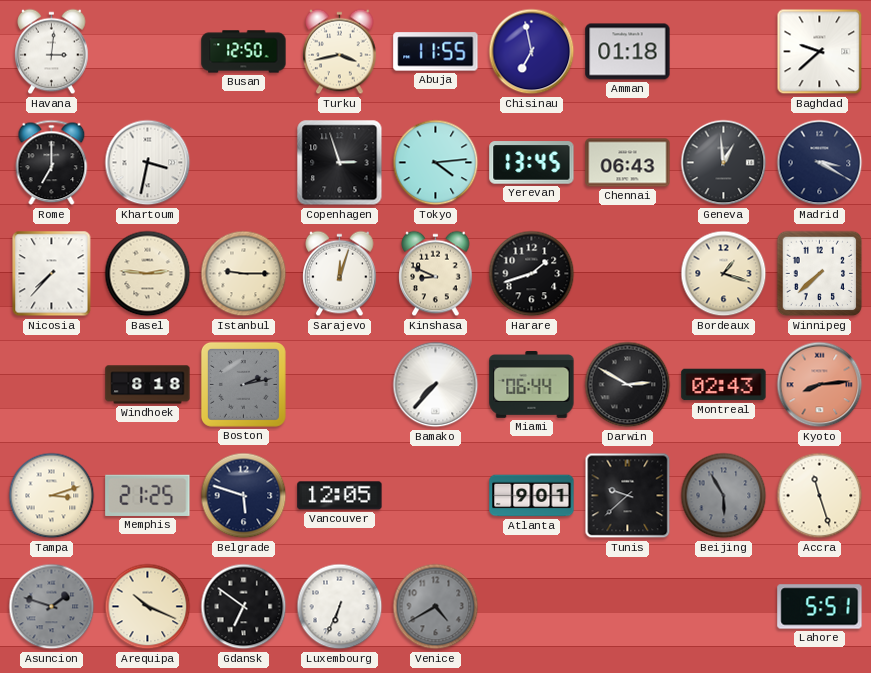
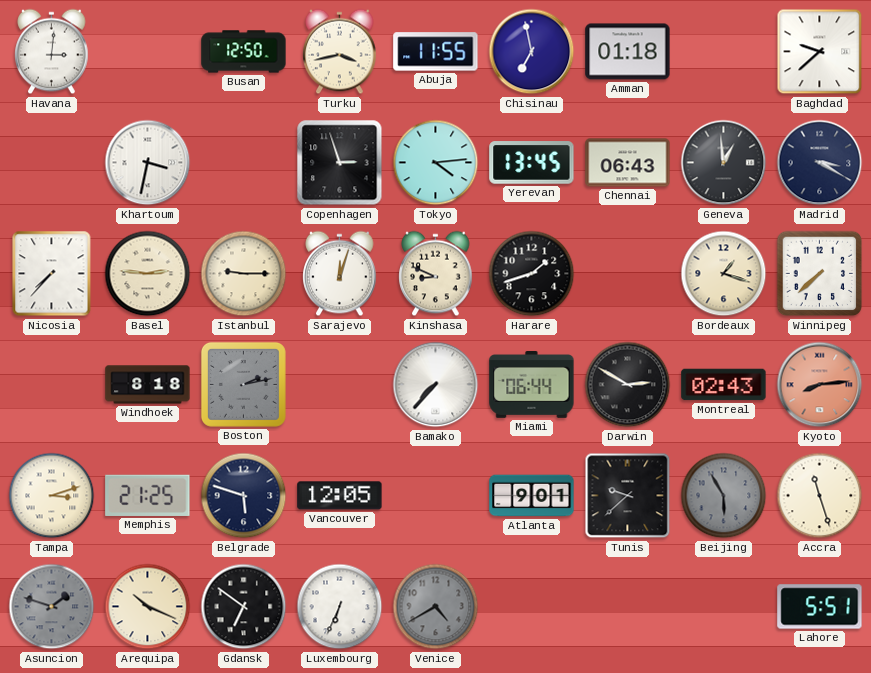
Rome: 7:00 -> none (52, 163)
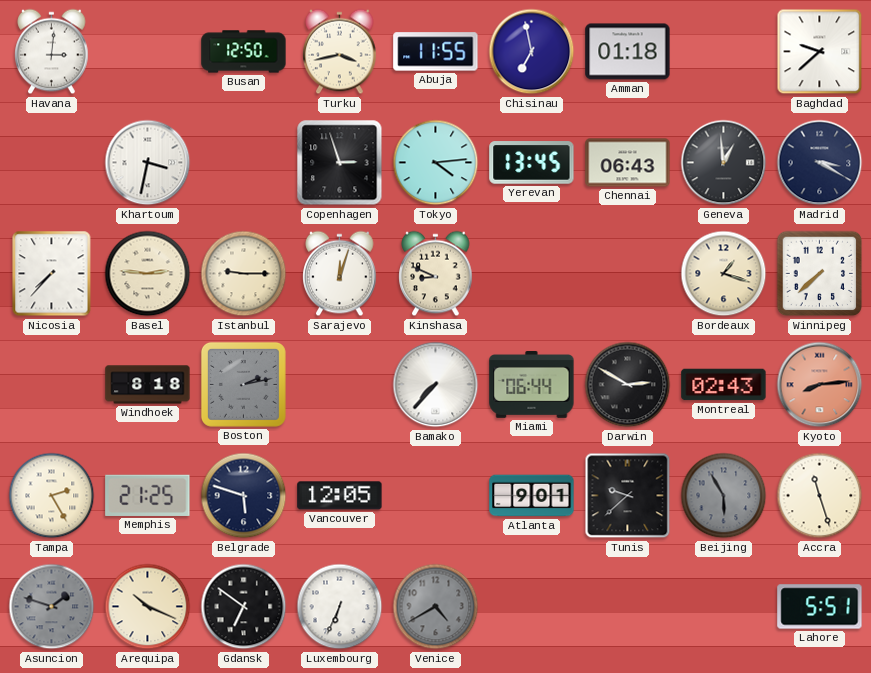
Harare: 1:42 -> none (532, 274)
Tampa: 3:12 -> 2:25 (52, 496)
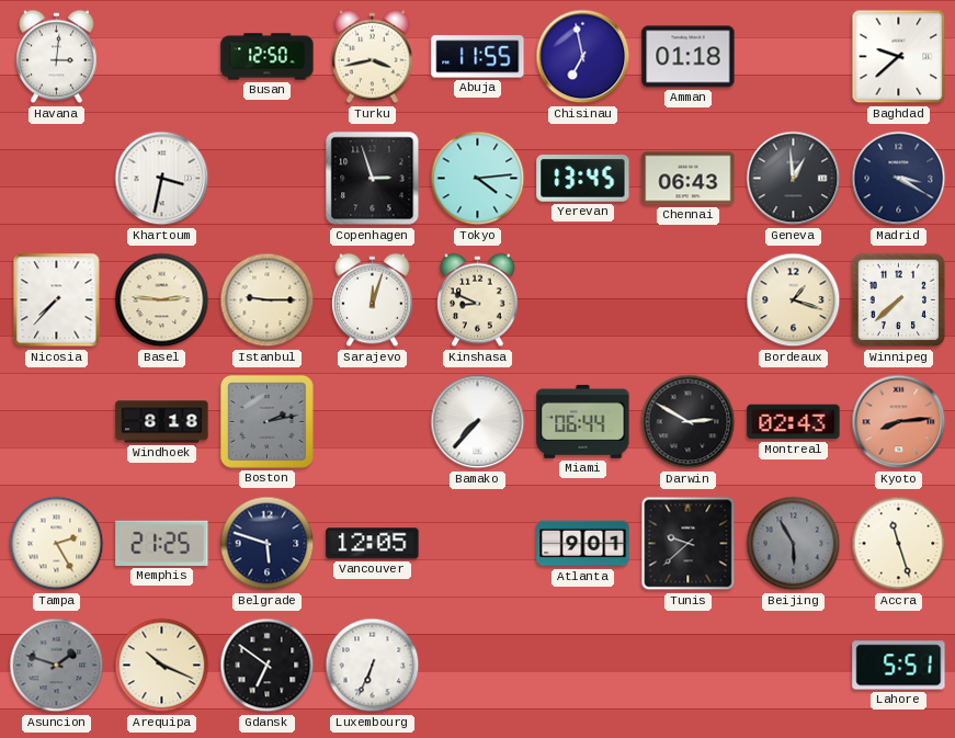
Venice: 4:40 -> none (436, 607)
